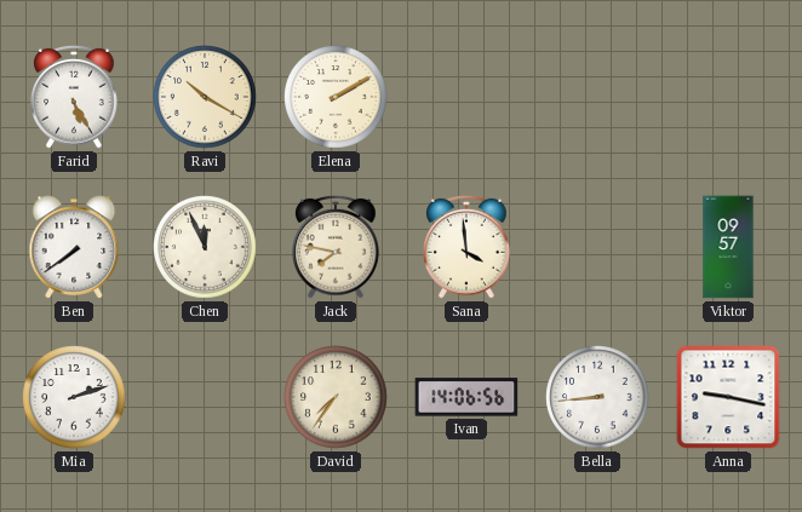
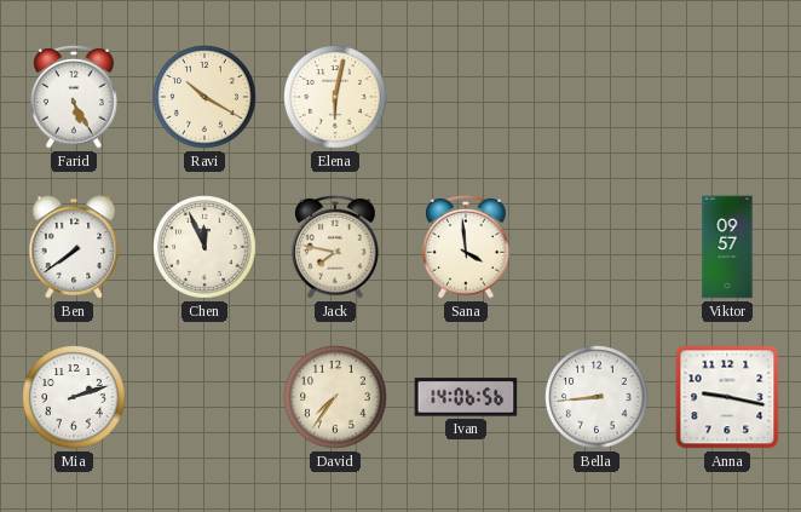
Elena: 2:10 -> 6:02 (335, 97)
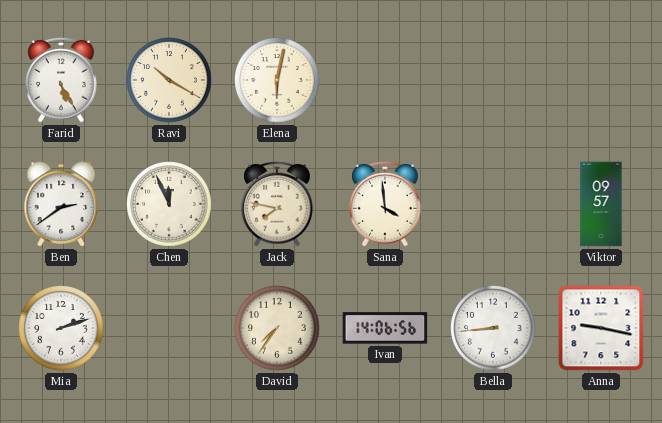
Ben: 7:39 -> 2:39 (61, 204)
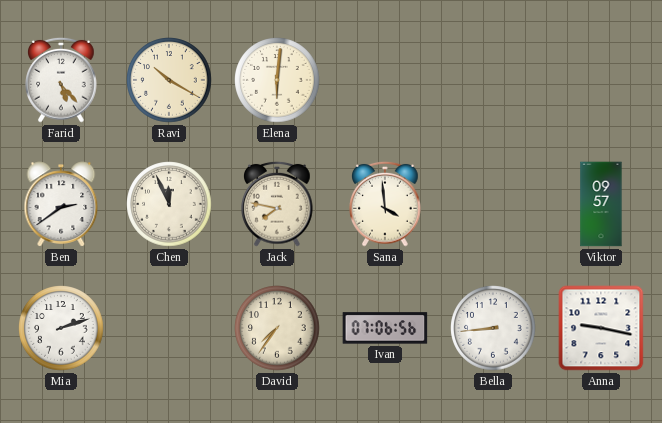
Farid: 5:25 -> 5:23 (61, 80)
Elena: 6:02 -> 6:01 (277, 80)
Ivan: 14:06 -> 07:06 (385, 328)
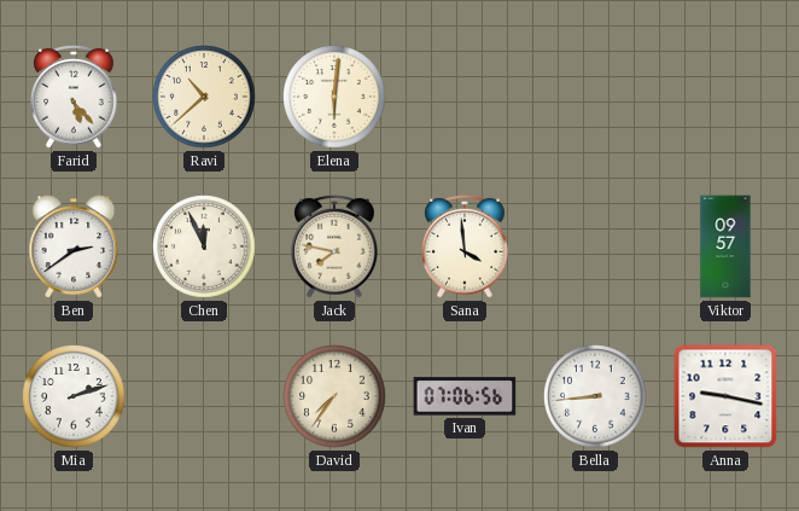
Ravi: 10:20 -> 10:38 (204, 97)
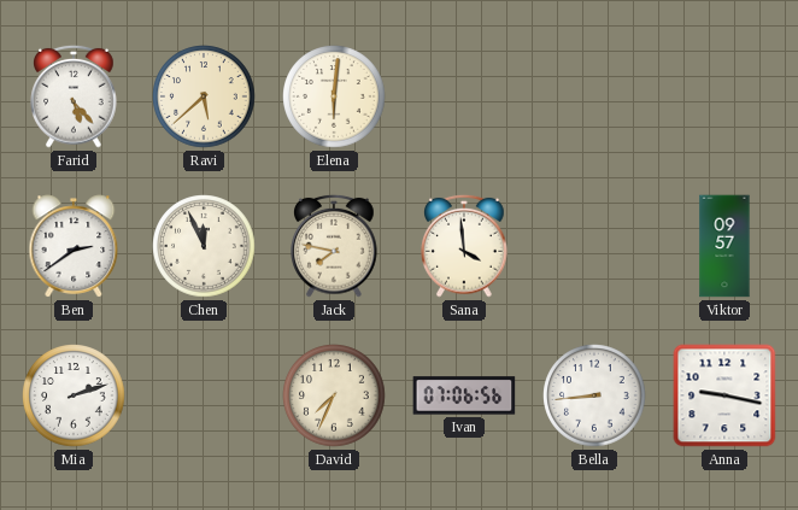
Ravi: 10:38 -> 5:38 (204, 96)
David: 7:36 -> 7:34 (334, 395)
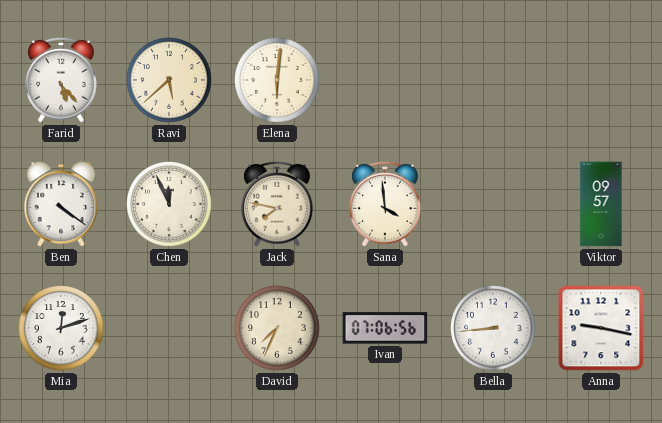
Ben: 2:39 -> 4:21 (61, 204)
Mia: 2:12 -> 12:12 (61, 328)
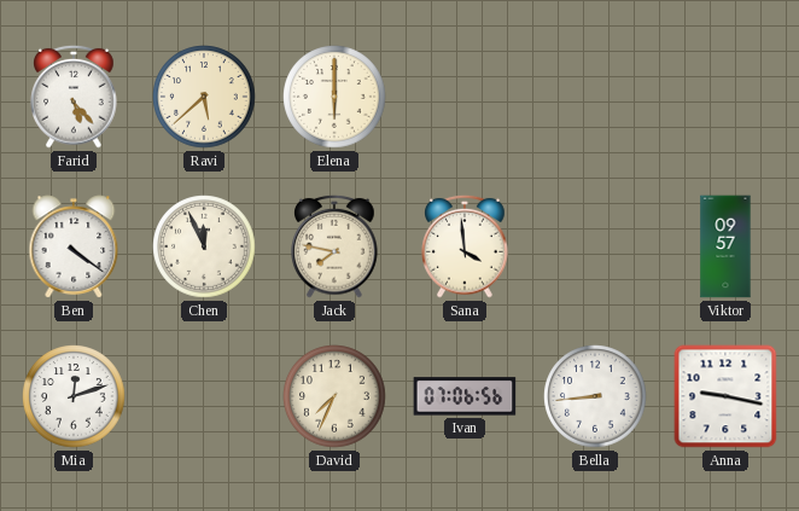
Elena: 6:01 -> 6:00 (334, 97)
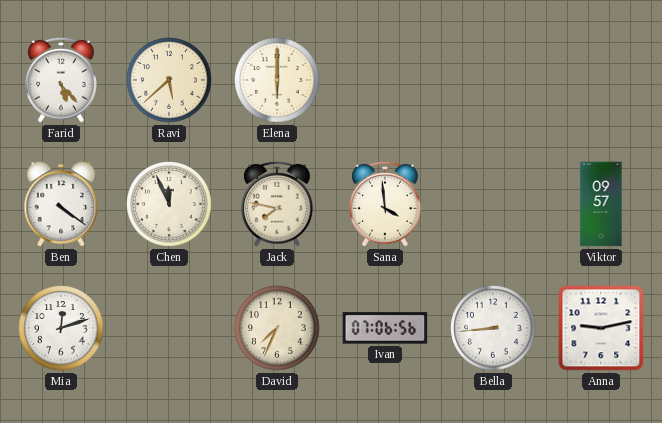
Anna: 9:17 -> 9:13 (601, 328)
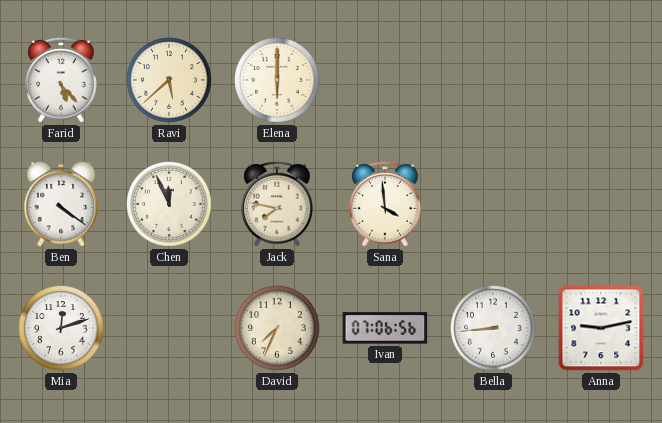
Viktor: 09:57 -> none (601, 204)
